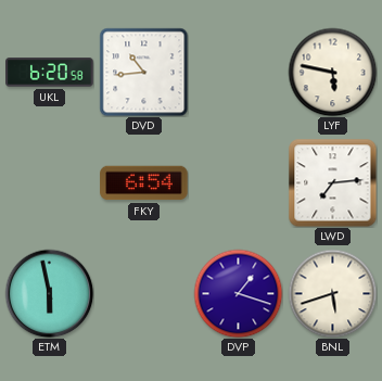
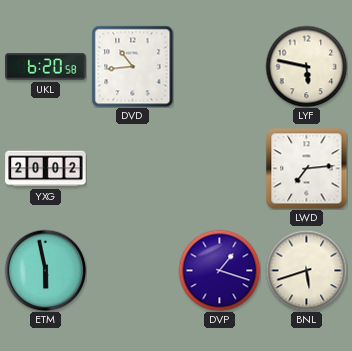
YXG: none -> 20:02 (46, 169)
FKY: 6:54 -> none (144, 183)
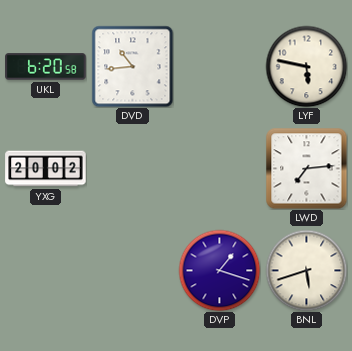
ETM: 5:58 -> none (45, 270)
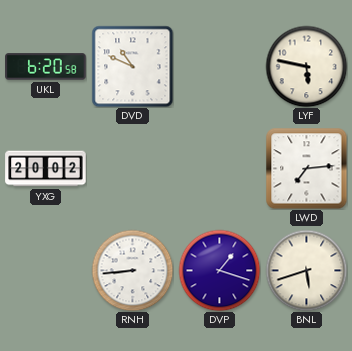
DVD: 10:44 -> 10:49 (132, 66)
RNH: none -> 8:44 (132, 270)
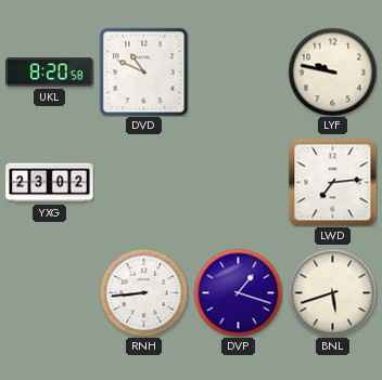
UKL: 6:20 -> 8:20 (50, 73)
LYF: 5:47 -> 9:47 (332, 71)
YXG: 20:02 -> 23:02 (50, 183)
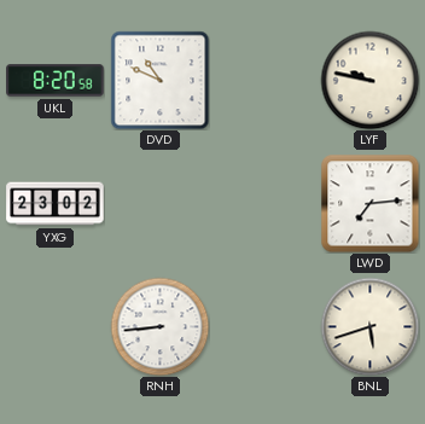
DVP: 1:18 -> none (238, 292)
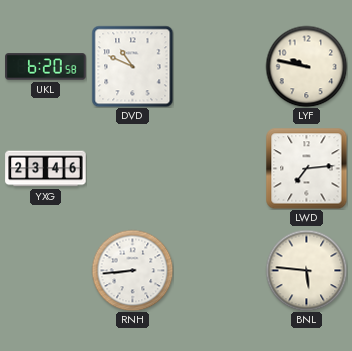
UKL: 8:20 -> 6:20 (46, 67)
YXG: 23:02 -> 23:46 (46, 169)
BNL: 5:42 -> 5:46 (306, 270)
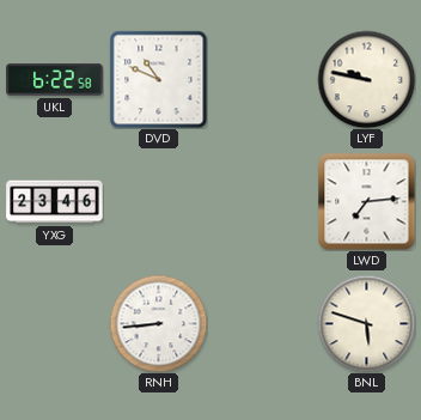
UKL: 6:20 -> 6:22 (55, 80)
BNL: 5:46 -> 5:48 (366, 323)
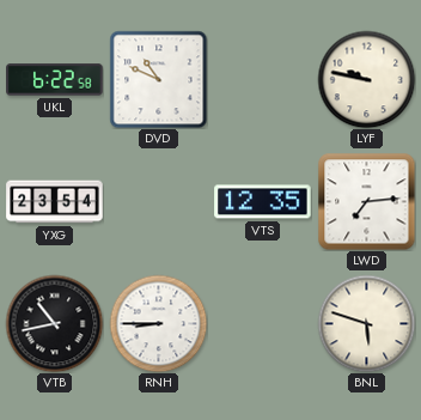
YXG: 23:46 -> 23:54 (55, 202)
VTS: none -> 12:35 (263, 202)
VTB: none -> 10:43 (54, 323)
RNH: 8:44 -> 8:45 (158, 323)
